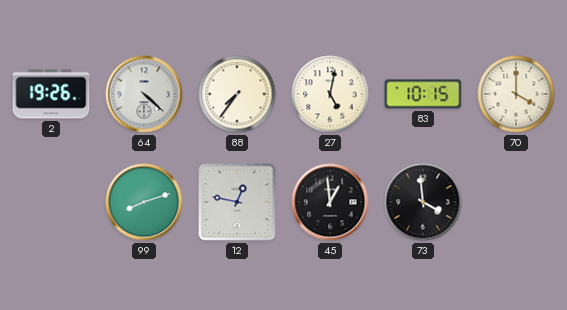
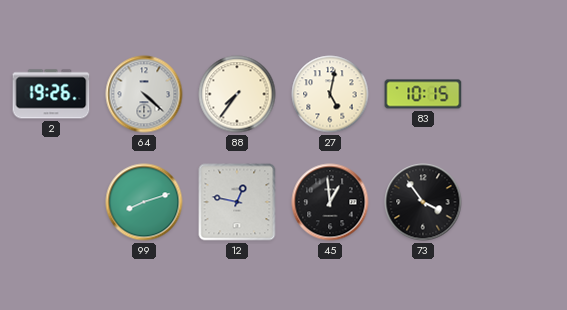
70: 4:00 -> none (516, 94)
73: 3:59 -> 3:54 (423, 202)
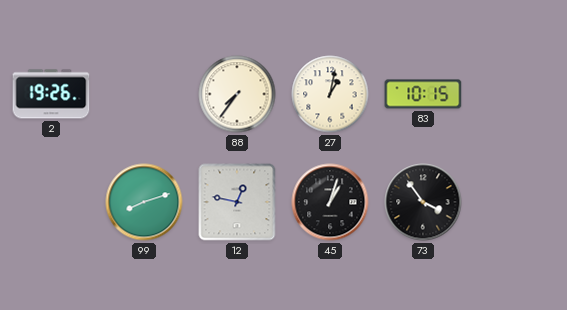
64: 4:22 -> none (144, 94)
27: 5:02 -> 1:02 (330, 94)
45: 12:59 -> 1:03 (330, 202)
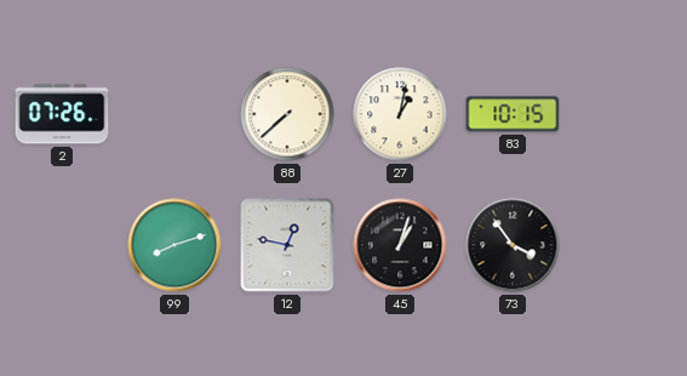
2: 19:26 -> 07:26 (62, 114)
88: 7:36 -> 7:38 (287, 114)
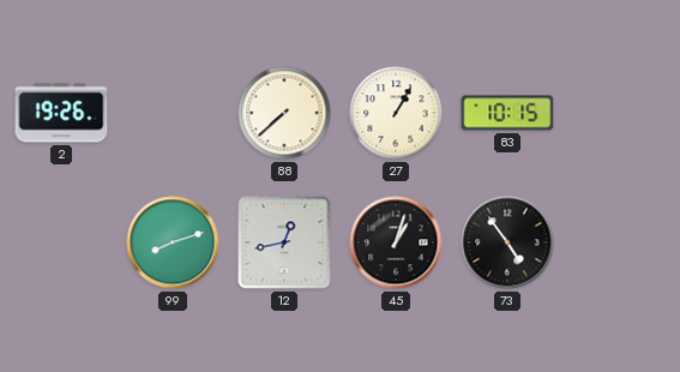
2: 07:26 -> 19:26 (61, 113)
27: 1:02 -> 1:05 (396, 113)
12: 12:47 -> 12:43 (284, 242)
73: 3:54 -> 4:54 (507, 242)
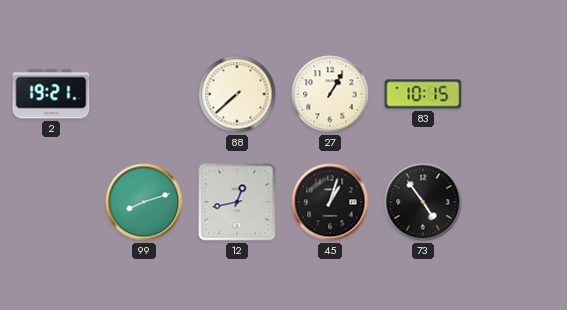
2: 19:26 -> 19:21 (51, 94)
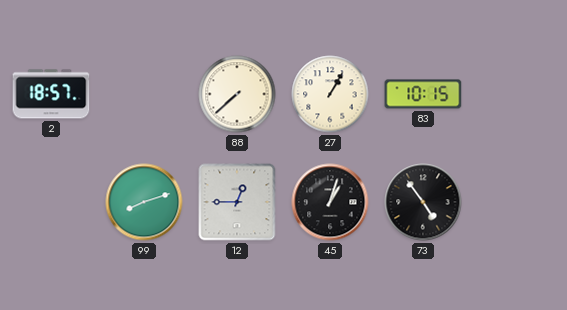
2: 19:21 -> 18:57 (51, 94)
12: 12:43 -> 12:45 (237, 202)
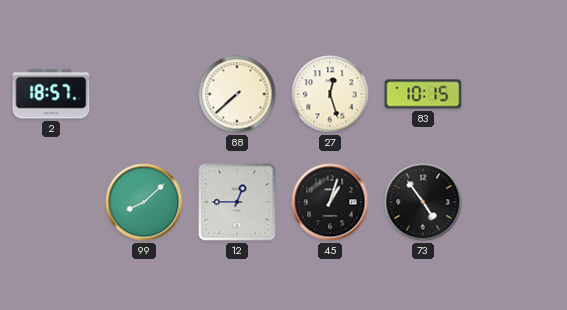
27: 1:05 -> 12:27 (330, 94)
99: 8:12 -> 8:08 (144, 202)
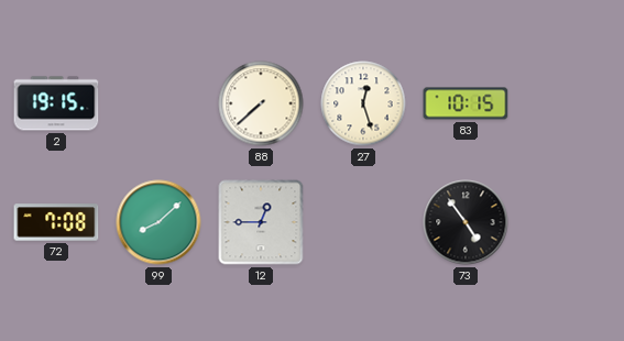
2: 18:57 -> 19:15 (56, 103)
72: none -> 7:08 (56, 222)
45: 1:03 -> none (330, 202)
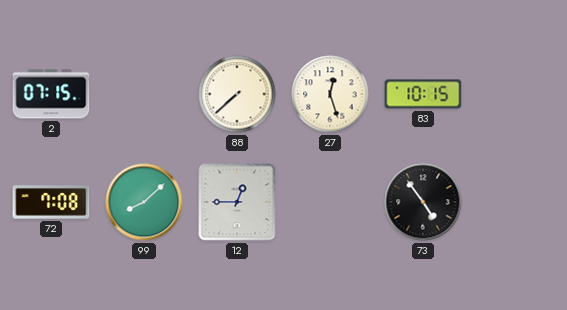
2: 19:15 -> 07:15 (51, 94)
